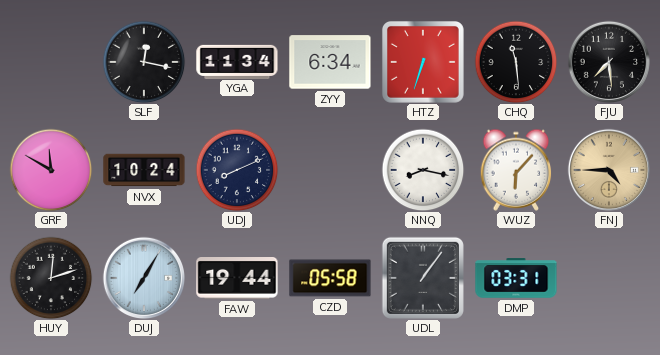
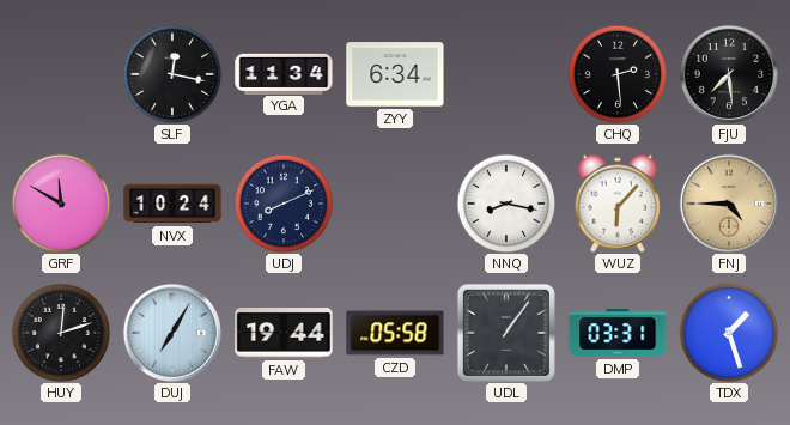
HTZ: 6:33 -> none (423, 62)
CHQ: 11:29 -> 2:29 (618, 74)
TDX: none -> 1:27 (729, 333)
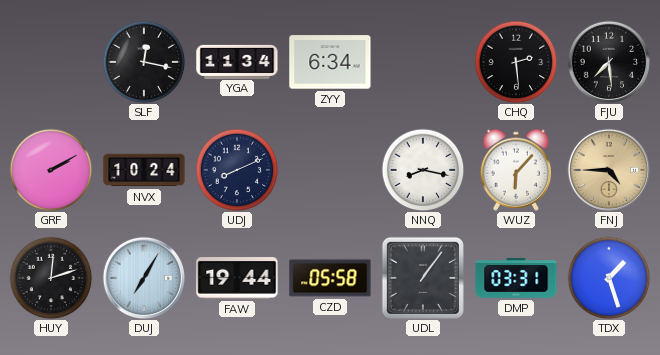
GRF: 11:50 -> 2:10 (51, 170)
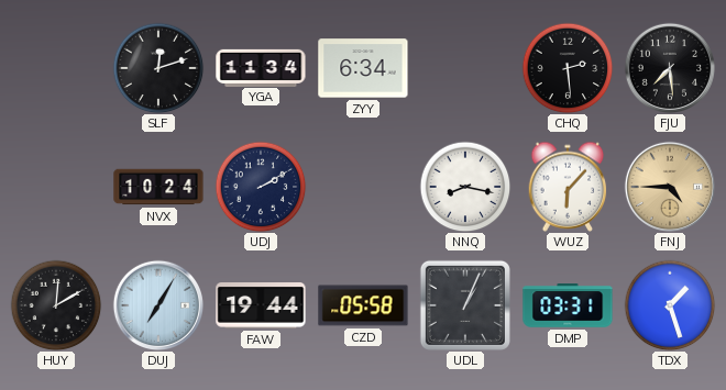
SLF: 12:17 -> 12:12 (158, 68)
GRF: 2:10 -> none (51, 170)
UDJ: 8:11 -> 2:10 (261, 187)
HUY: 12:12 -> 12:10 (56, 305)
UDL: 1:06 -> 1:04 (465, 305)
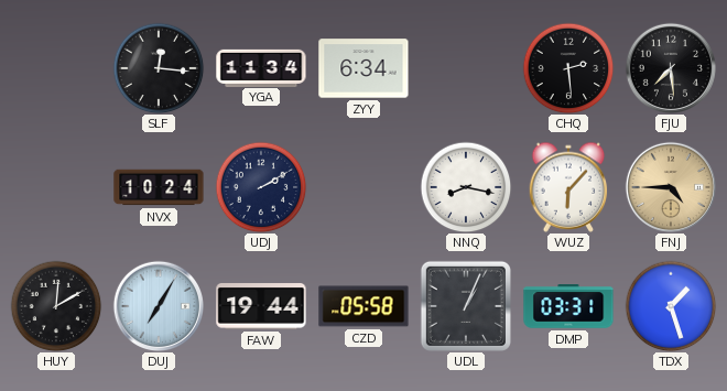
SLF: 12:12 -> 12:16 (159, 68)
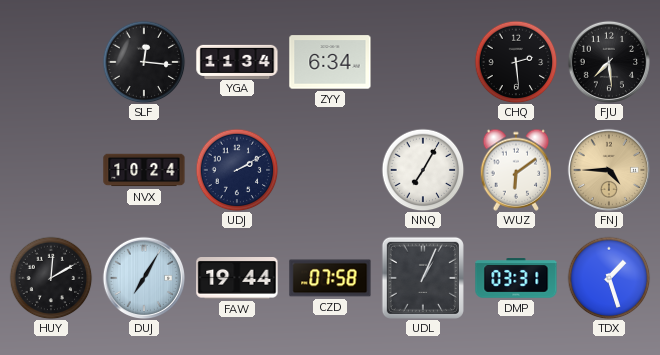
NNQ: 8:17 -> 7:05 (423, 170)
WUZ: 6:07 -> 6:09 (516, 170)
CZD: 05:58 -> 07:58 (330, 278)
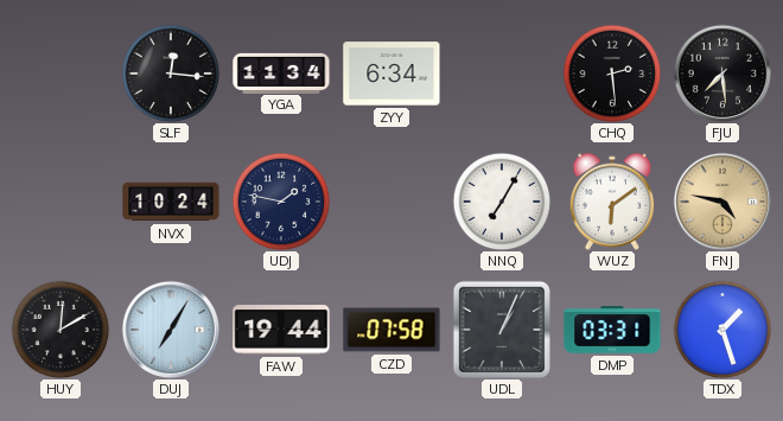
UDJ: 2:10 -> 1:47 (281, 202)
FNJ: 4:45 -> 4:47 (721, 200)
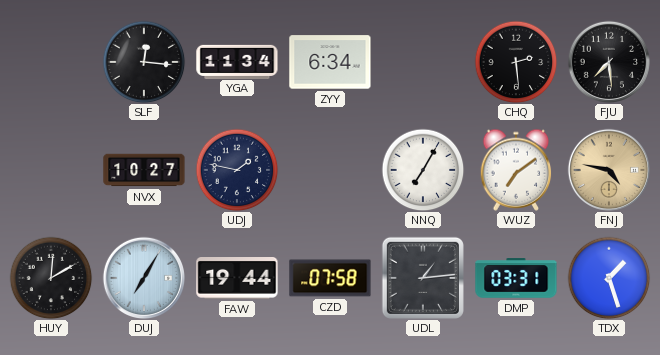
NVX: 10:24 -> 10:27 (144, 170)
WUZ: 6:09 -> 7:09 (516, 170)
UDL: 1:04 -> 1:14 (423, 278)
